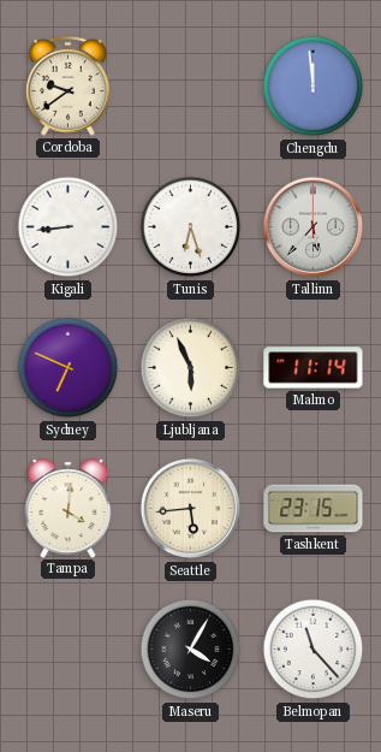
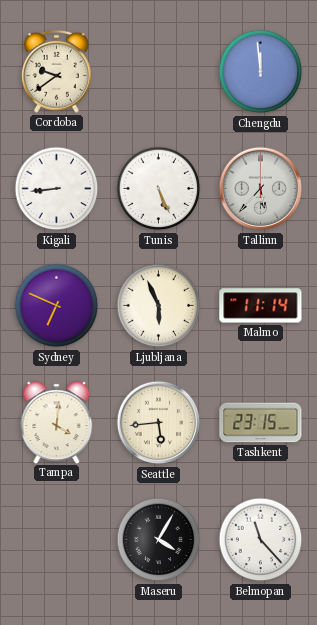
Tunis: 6:27 -> 5:26 (159, 189)
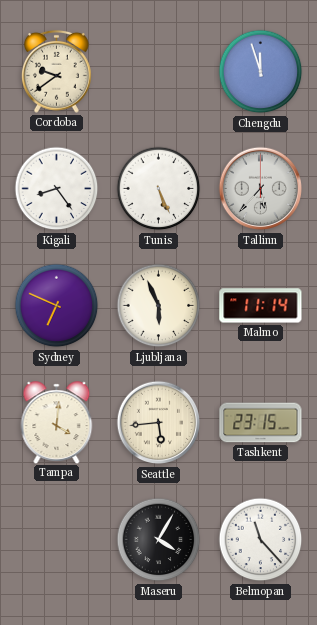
Chengdu: 11:59 -> 11:57 (261, 72)
Kigali: 8:44 -> 8:24 (57, 189)
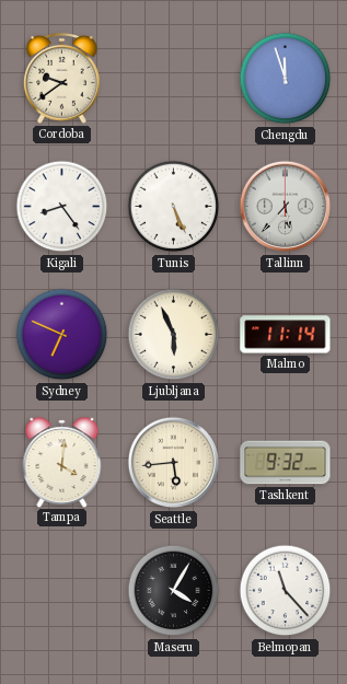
Tashkent: 23:15 -> 9:32 (286, 463)
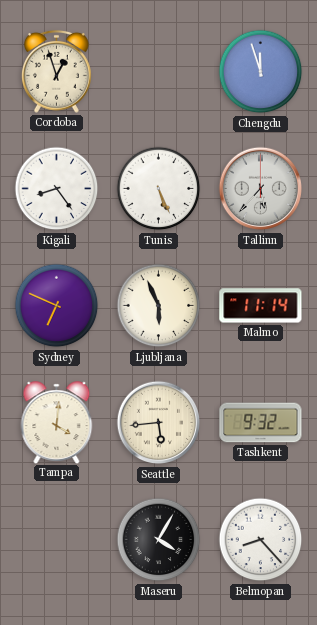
Cordoba: 9:39 -> 12:57 (57, 71)
Belmopan: 11:23 -> 8:23 (261, 540)
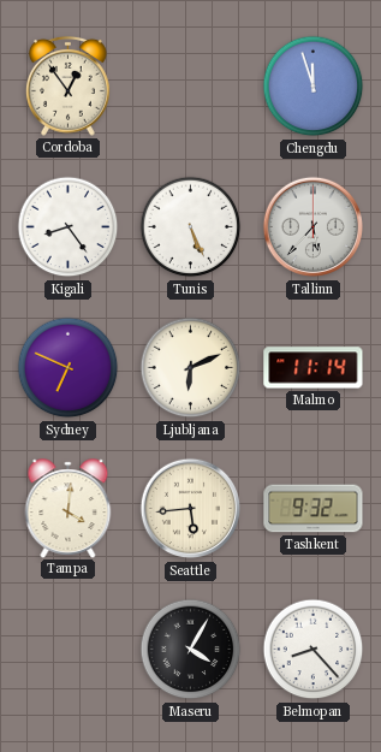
Cordoba: 12:57 -> 12:54 (69, 85)
Ljubljana: 5:56 -> 6:11 (191, 368)
